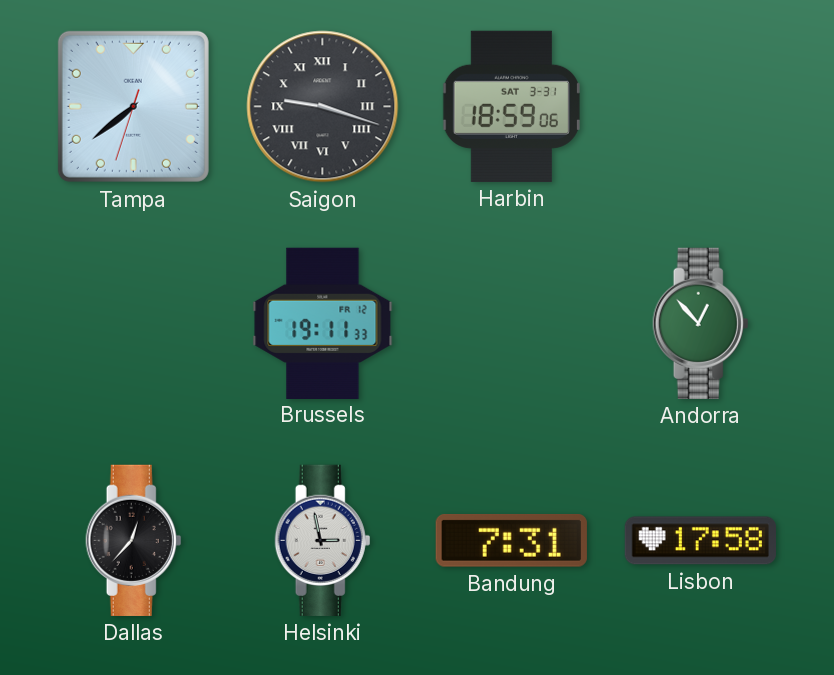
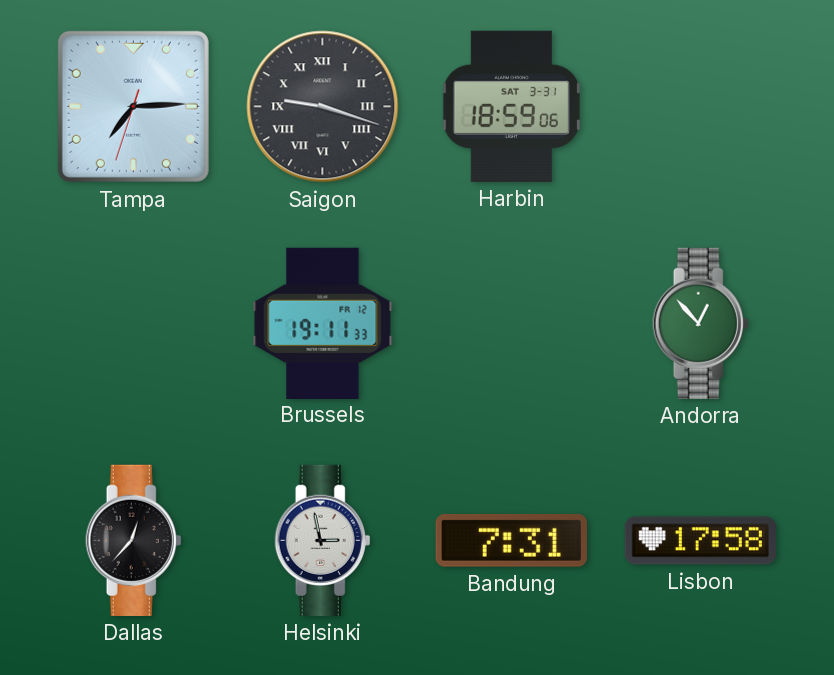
Tampa: 7:38 -> 7:14 (133, 106)
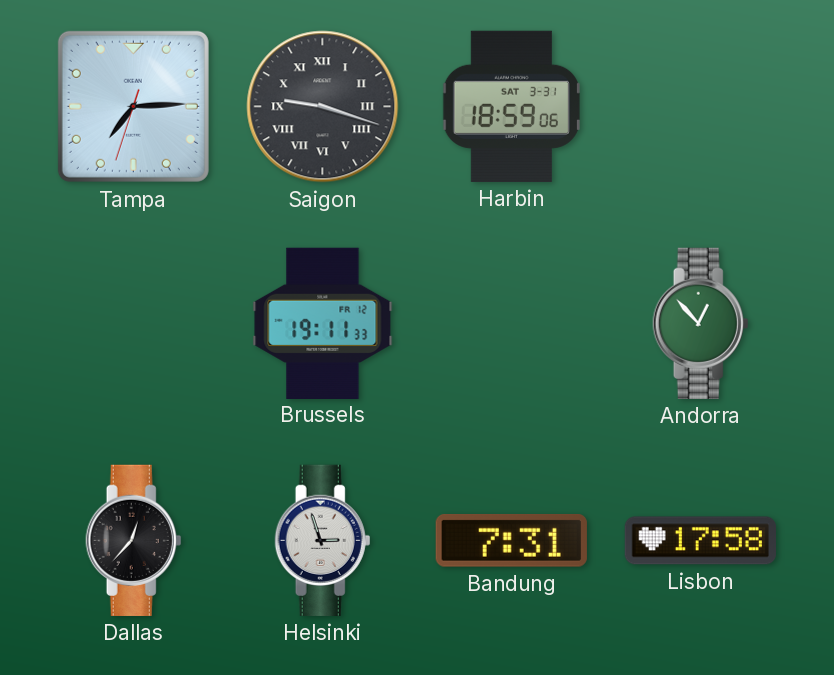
Helsinki: 2:58 -> 2:57 (323, 540)
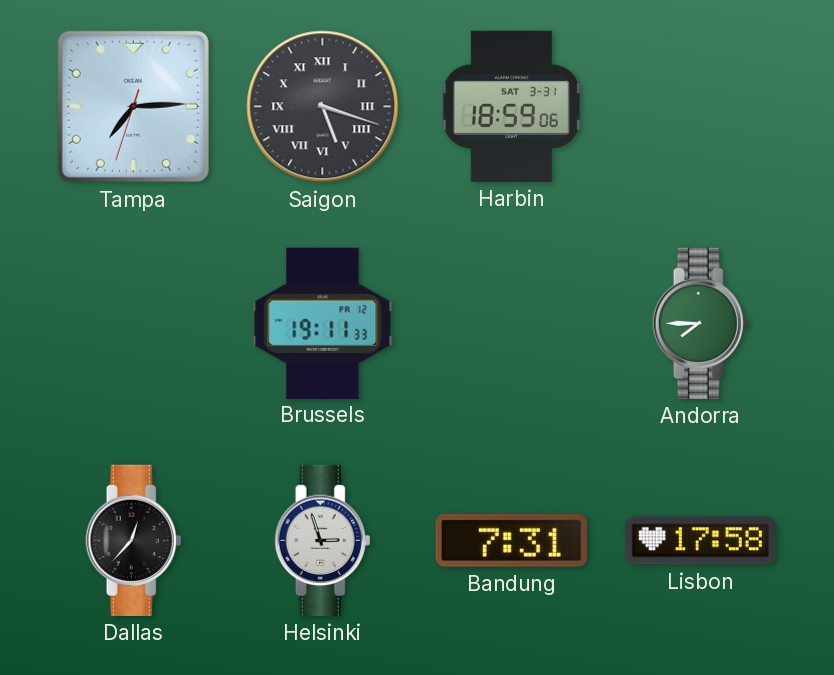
Saigon: 9:18 -> 5:18 (323, 107)
Andorra: 12:53 -> 7:45 (701, 323)
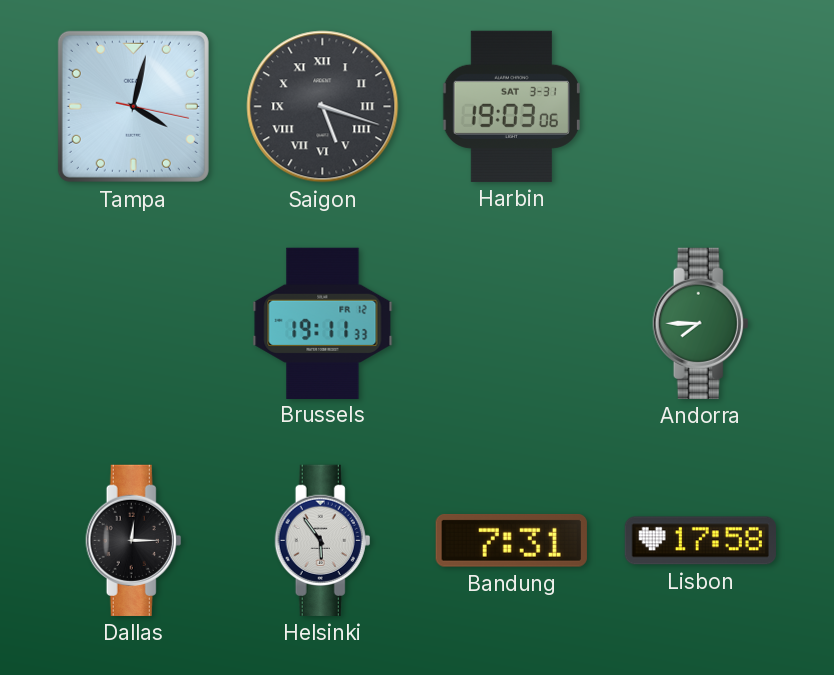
Tampa: 7:14 -> 4:02 (133, 106)
Harbin: 18:59 -> 19:03 (511, 106)
Dallas: 12:37 -> 12:15 (134, 540)
Helsinki: 2:57 -> 5:54 (323, 540)
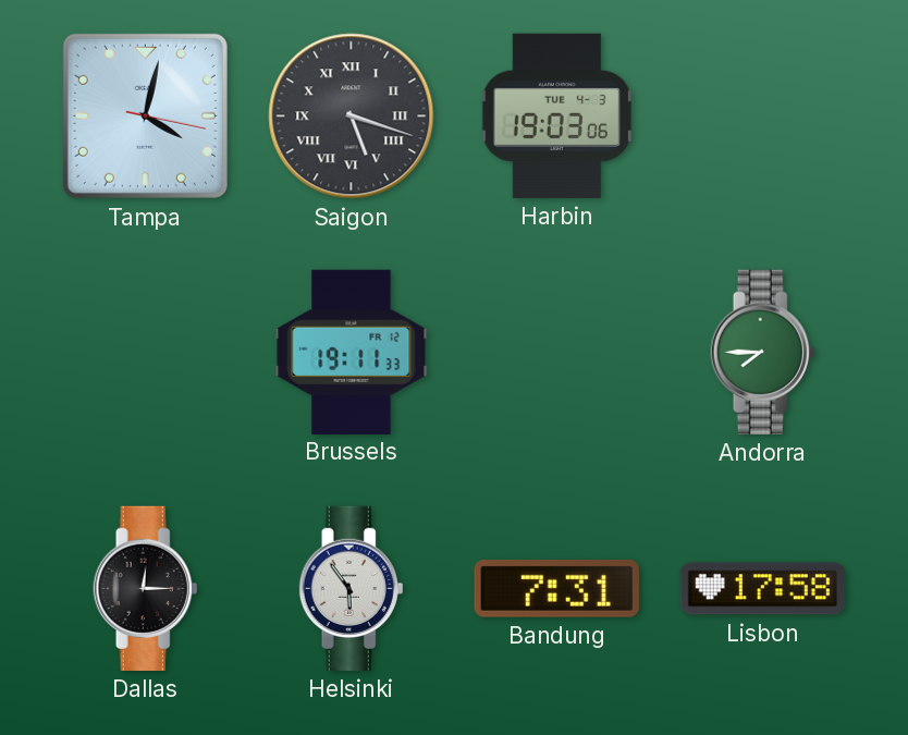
Harbin date: SAT 3-31 -> TUE 4-3 (556, 115)
